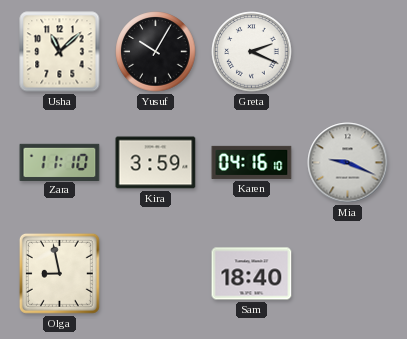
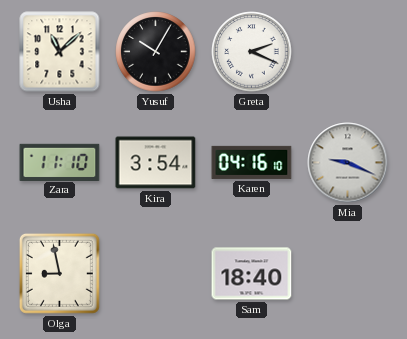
Kira: 3:59 -> 3:54 (156, 163)
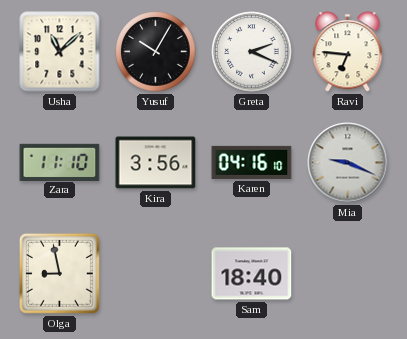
Ravi: none -> 6:46 (348, 52)
Kira: 3:54 -> 3:56 (156, 163)
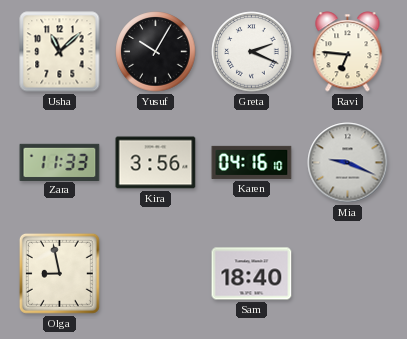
Zara: 11:10 -> 11:33 (60, 162)
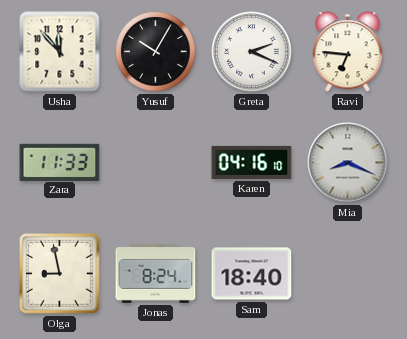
Usha: 11:08 -> 11:53 (60, 52)
Kira: 3:56 -> none (156, 163)
Mia: 9:19 -> 8:19 (348, 163)
Jonas: none -> 8:24 (156, 273)
